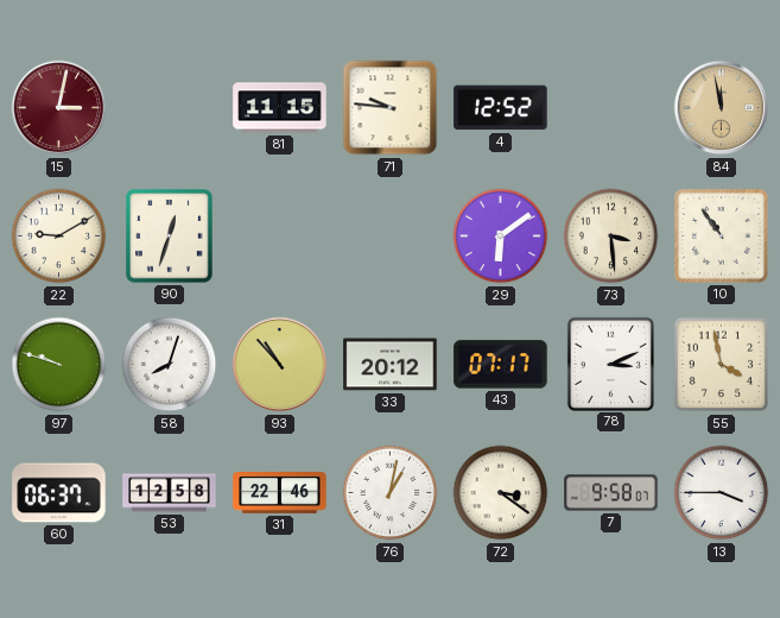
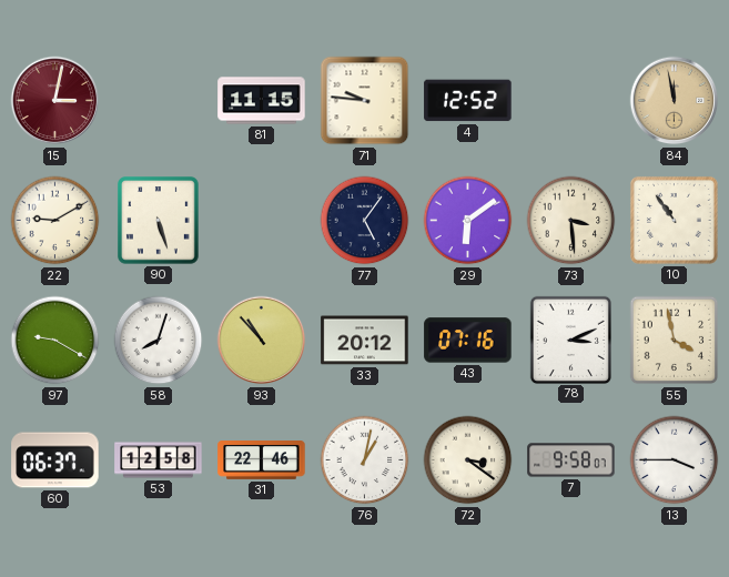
90: 12:33 -> 5:27 (159, 221)
77: none -> 5:06 (365, 221)
97: 9:48 -> 9:20 (55, 341)
43: 07:17 -> 07:16 (468, 341)
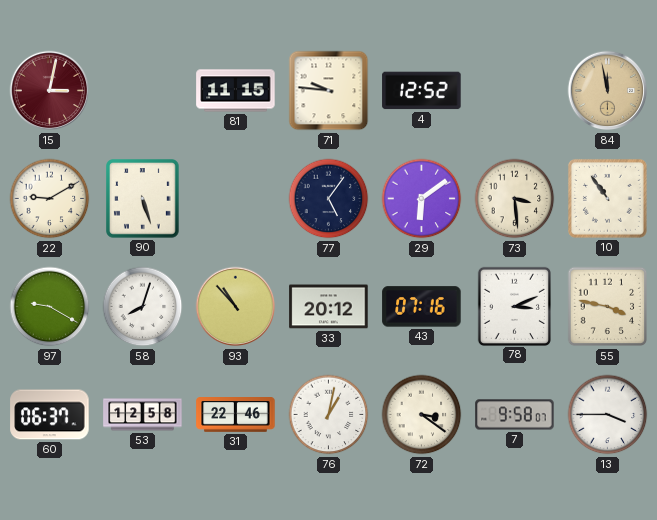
55: 3:58 -> 3:47 (608, 307)
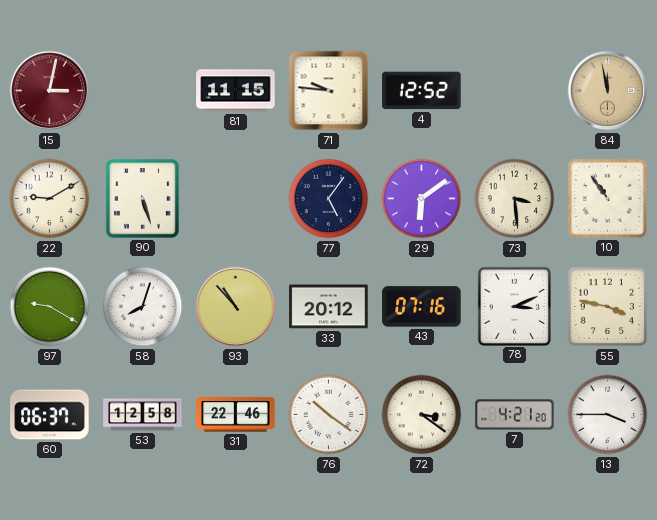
76: 1:02 -> 10:21 (329, 415)
7: 9:58 -> 4:21 (515, 415)
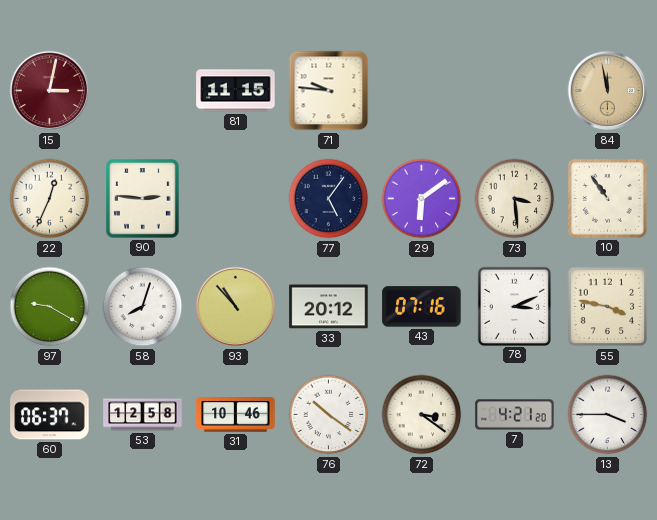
4: 12:52 -> none (422, 91)
22: 9:10 -> 12:34 (50, 199)
90: 5:27 -> 2:46 (143, 199)
31: 22:46 -> 10:46 (236, 415)
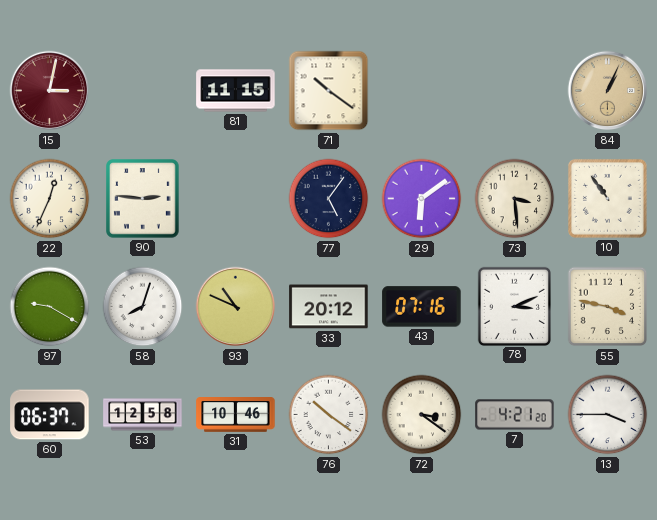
71: 9:46 -> 10:21 (329, 91)
84: 11:58 -> 1:04 (608, 91)
93: 10:53 -> 10:49 (236, 307)
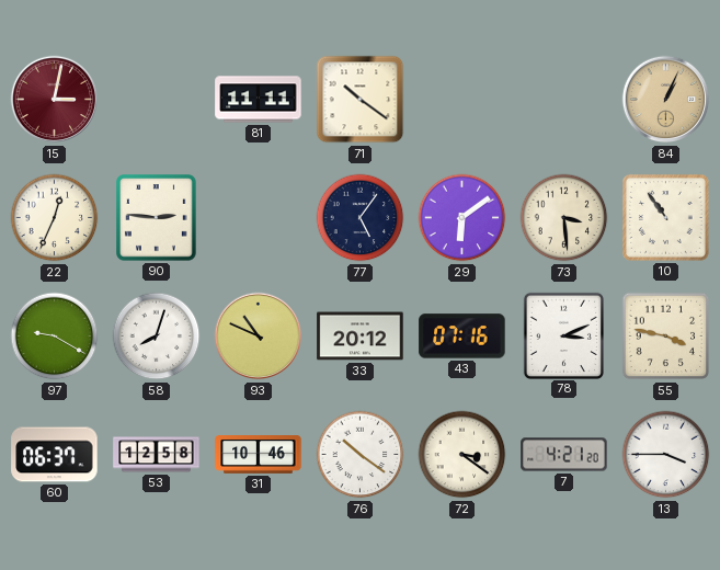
81: 11:15 -> 11:11 (259, 100)
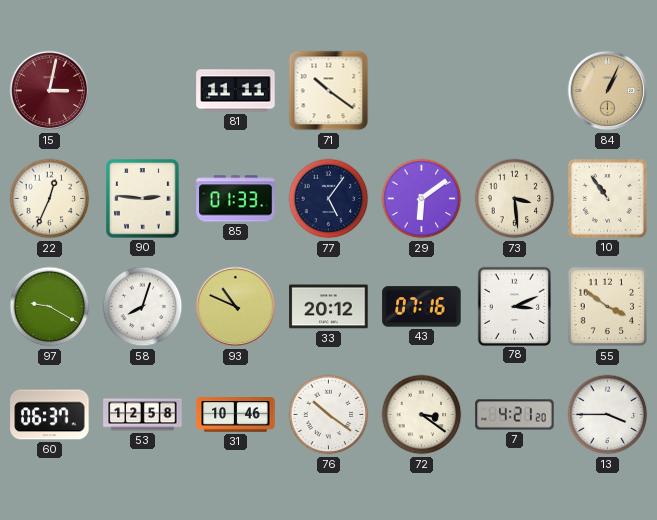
85: none -> 01:33 (236, 199)
55: 3:47 -> 3:51 (608, 307)
